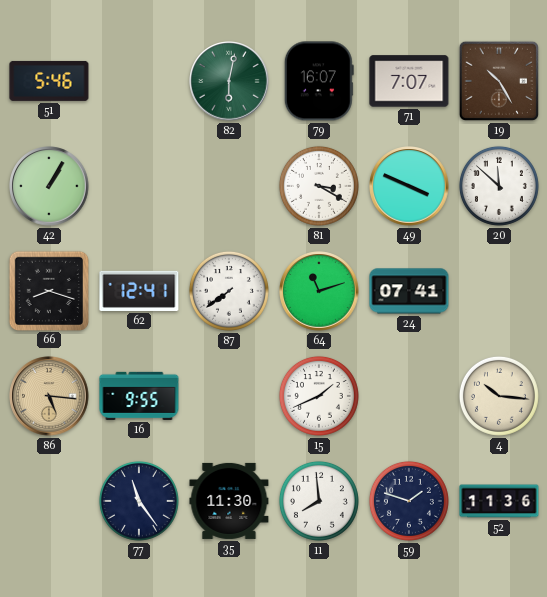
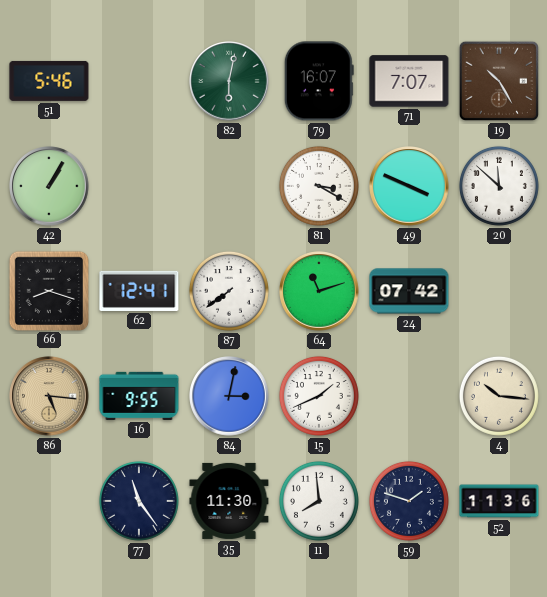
24: 07:41 -> 07:42 (409, 291)
84: none -> 3:02 (229, 396)
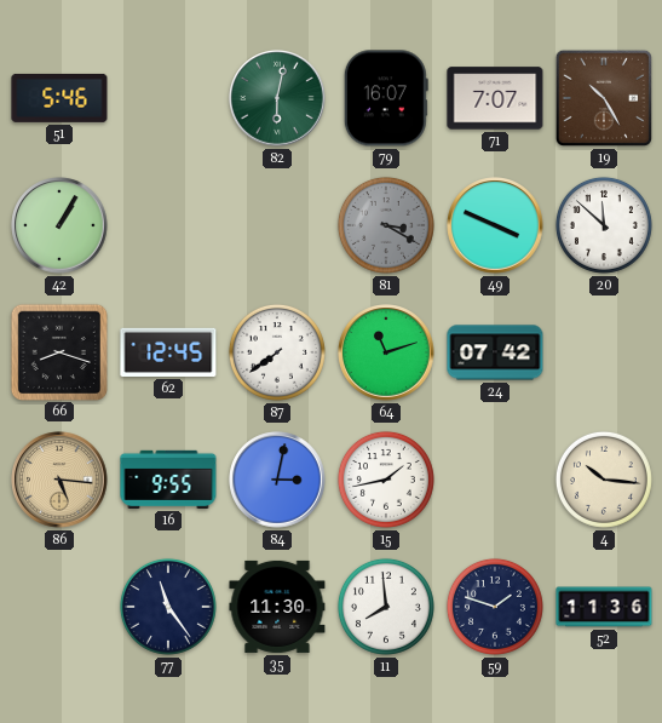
81 dial: white -> grey (386, 225)
62: 12:41 -> 12:45 (168, 352)
15: 1:41 -> 1:43 (386, 480)
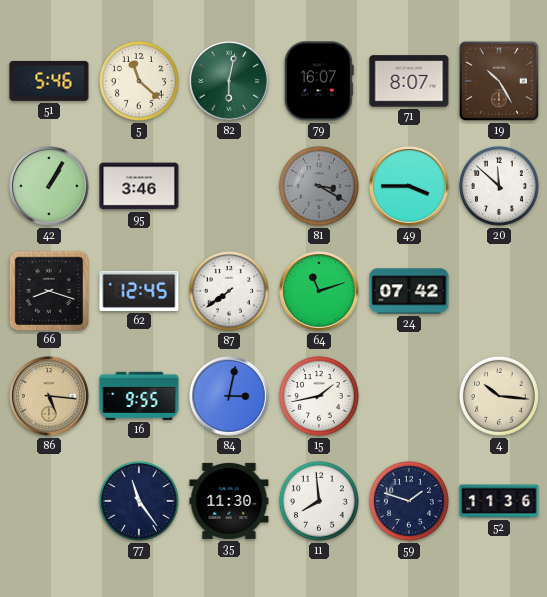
5: none -> 11:22 (139, 81)
71: 7:07 -> 8:07 (409, 81)
95: none -> 3:46 (139, 186)
49: 3:49 -> 3:45 (409, 186)
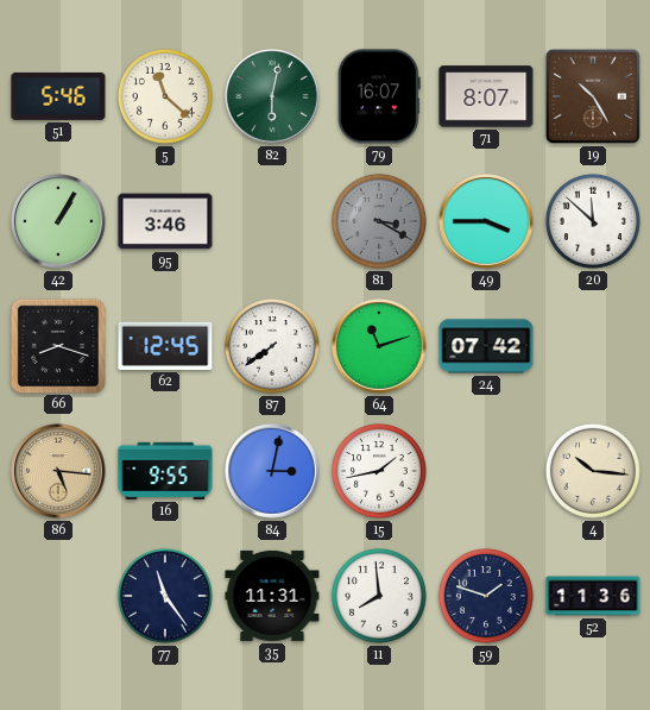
35: 11:30 -> 11:31 (272, 596)
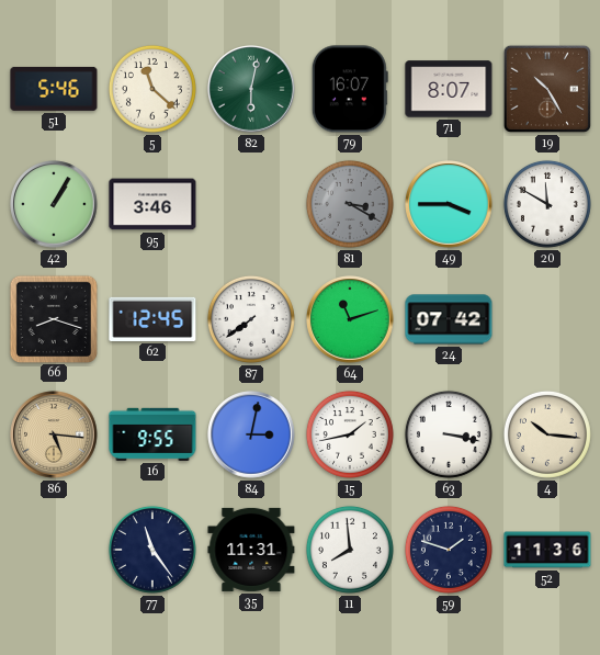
20: 11:52 -> 11:50 (547, 204)
63: none -> 3:17 (449, 434)
